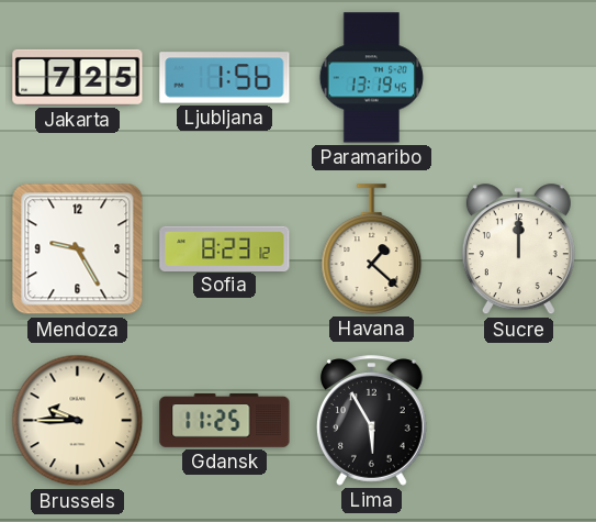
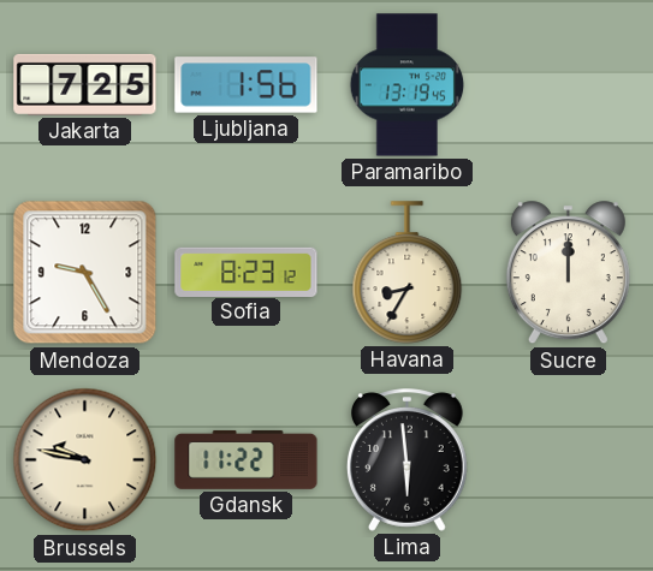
Havana: 1:22 -> 8:35 (408, 273)
Brussels: 9:45 -> 9:47 (85, 460)
Gdansk: 11:25 -> 11:22 (247, 460)
Lima: 5:55 -> 5:59 (406, 460)
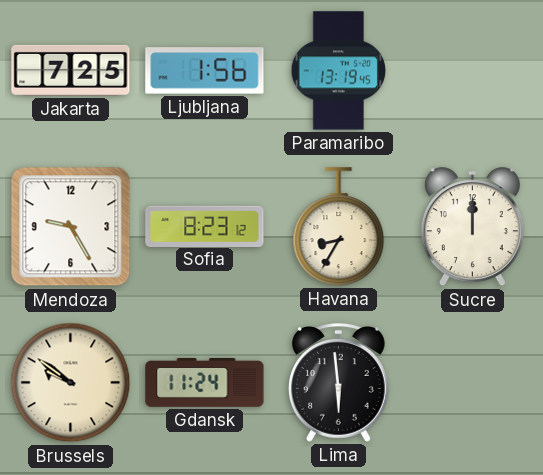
Brussels: 9:47 -> 9:51 (71, 383)
Gdansk: 11:22 -> 11:24 (205, 383)
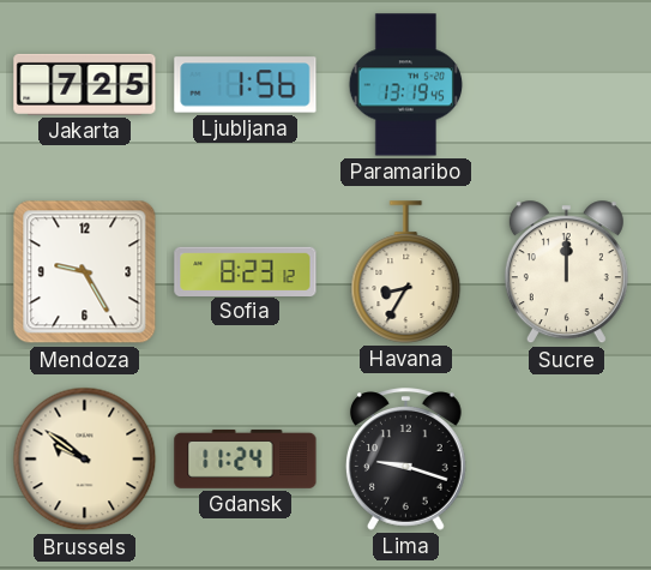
Lima: 5:59 -> 9:18 (405, 460)
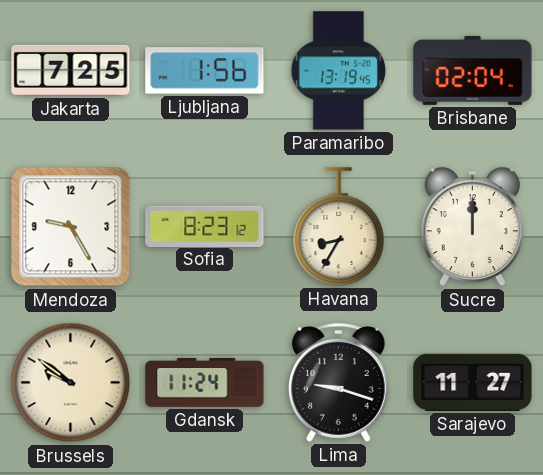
Brisbane: none -> 02:04 (473, 70)
Sarajevo: none -> 11:27 (473, 382)
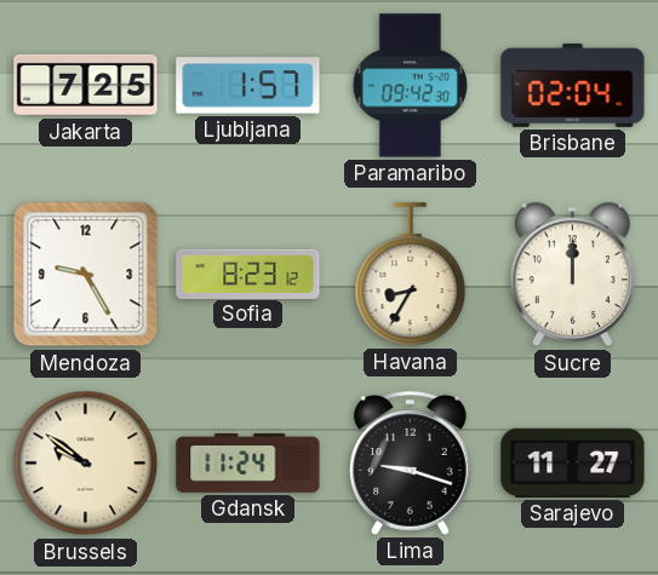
Ljubljana: 1:56 -> 1:57 (248, 86)
Paramaribo: 13:19 -> 09:42 (411, 86)
